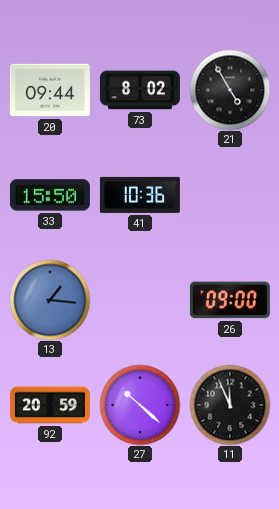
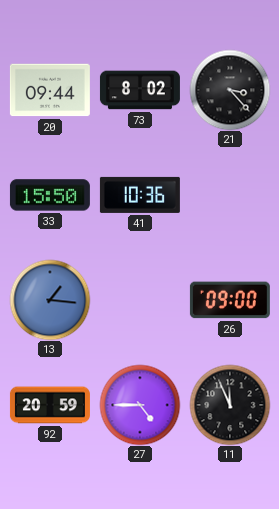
21: 4:55 -> 3:23 (230, 90)
27: 10:22 -> 4:45 (140, 405)
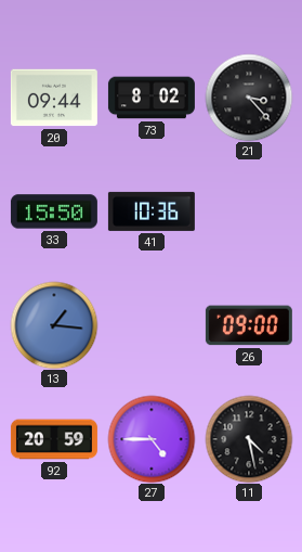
11: 11:56 -> 4:28 (249, 439)
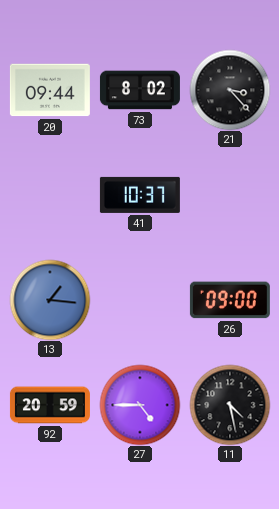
33: 15:50 -> none (54, 211)
41: 10:36 -> 10:37 (140, 195)
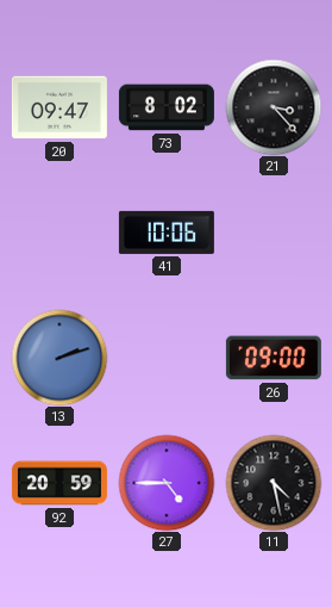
20: 09:44 -> 09:47 (59, 107)
41: 10:37 -> 10:06 (167, 233)
13: 1:16 -> 2:12 (59, 358)
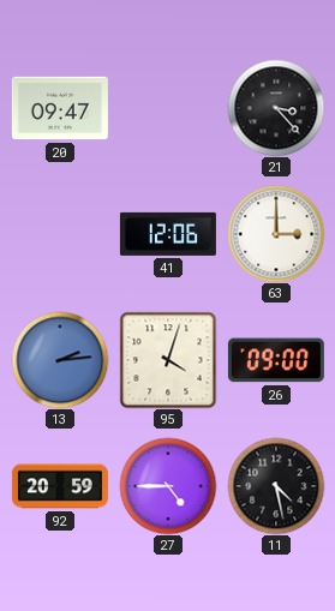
73: 8:02 -> none (167, 107)
41: 10:06 -> 12:06 (168, 234)
63: none -> 3:00 (276, 234)
13: 2:12 -> 2:14 (60, 360)
95: none -> 4:03 (168, 360)
